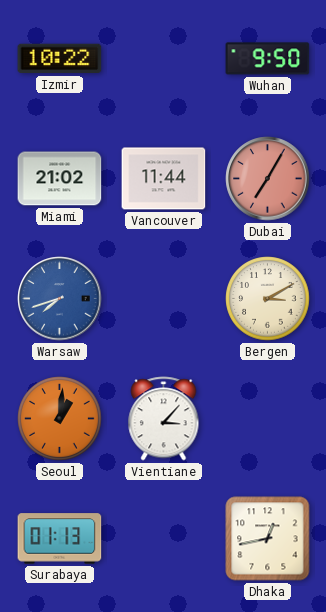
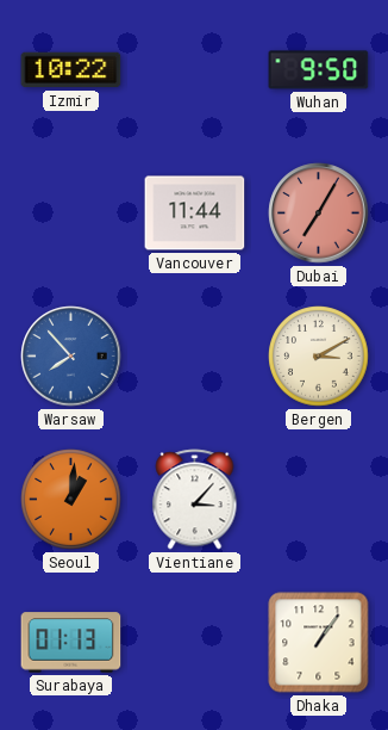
Miami: 21:02 -> none (60, 179)
Warsaw: 7:42 -> 7:53 (71, 357)
Dhaka: 12:43 -> 1:06 (319, 643)
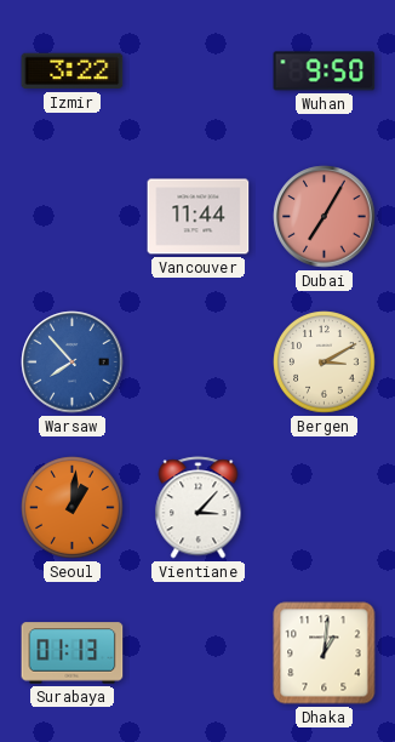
Izmir: 10:22 -> 3:22 (73, 72)
Dhaka: 1:06 -> 1:01 (325, 653)
